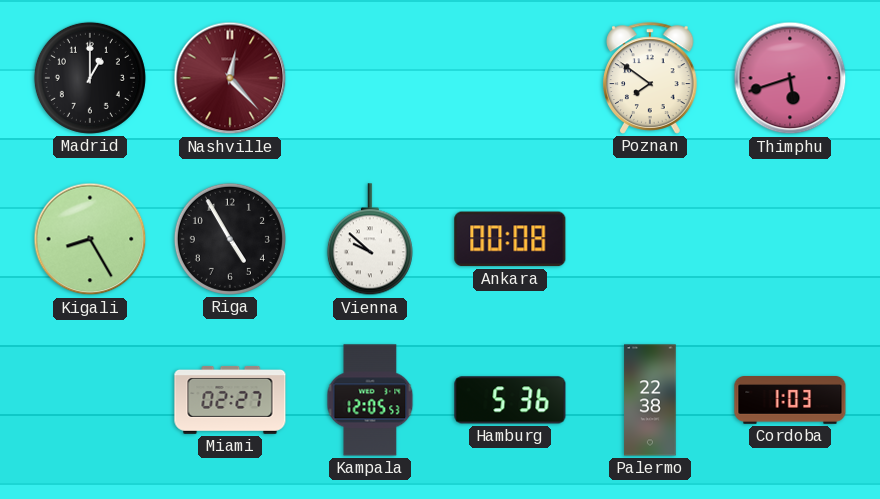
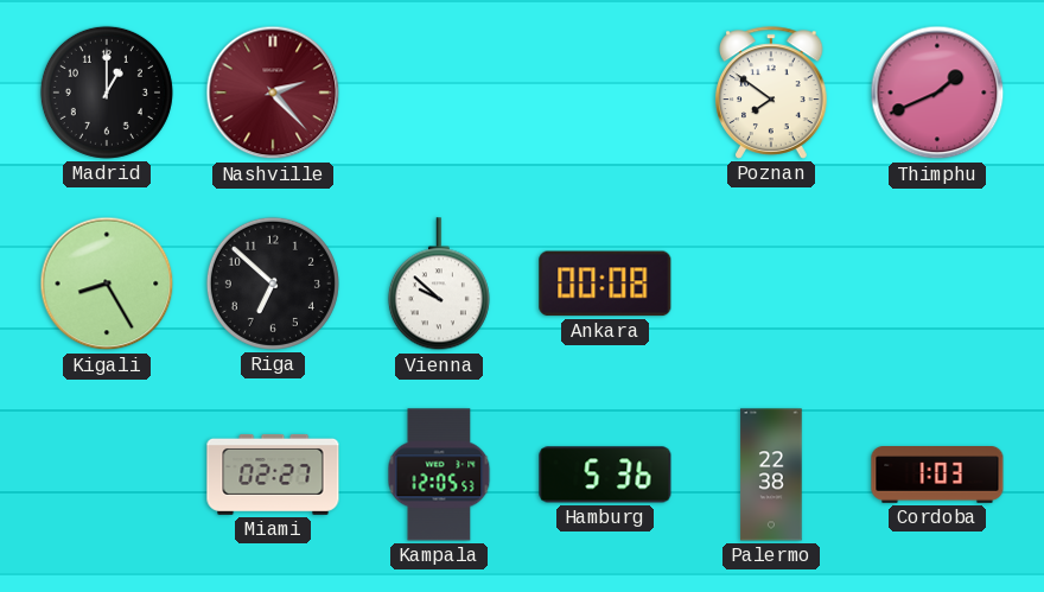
Nashville: 12:23 -> 2:23 (273, 93)
Thimphu: 5:42 -> 1:41 (937, 93)
Riga: 4:55 -> 6:52 (273, 284)
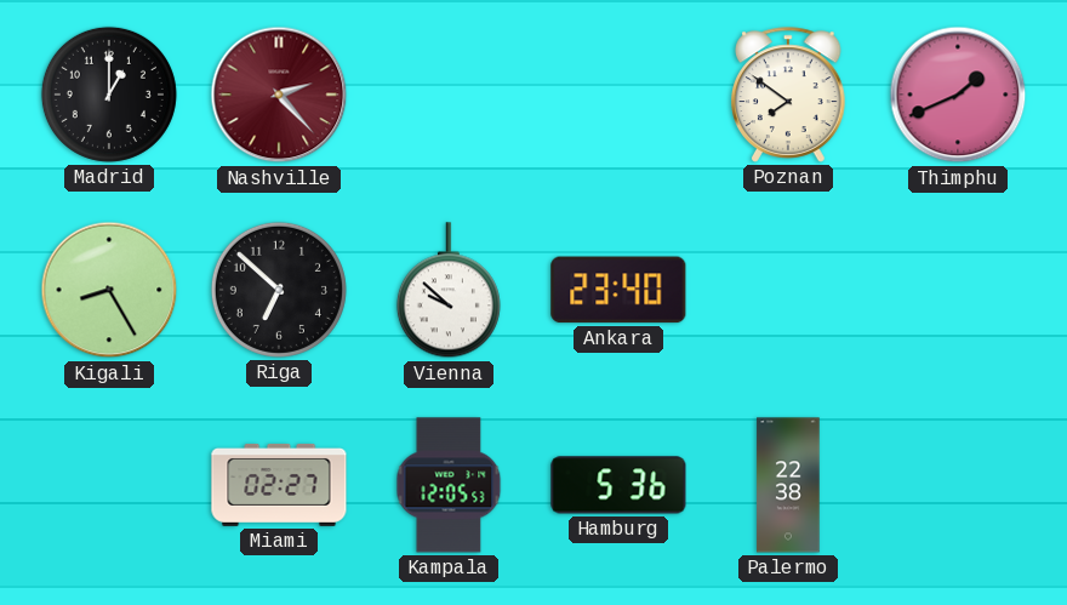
Ankara: 00:08 -> 23:40 (618, 290)
Cordoba: 1:03 -> none (937, 476)
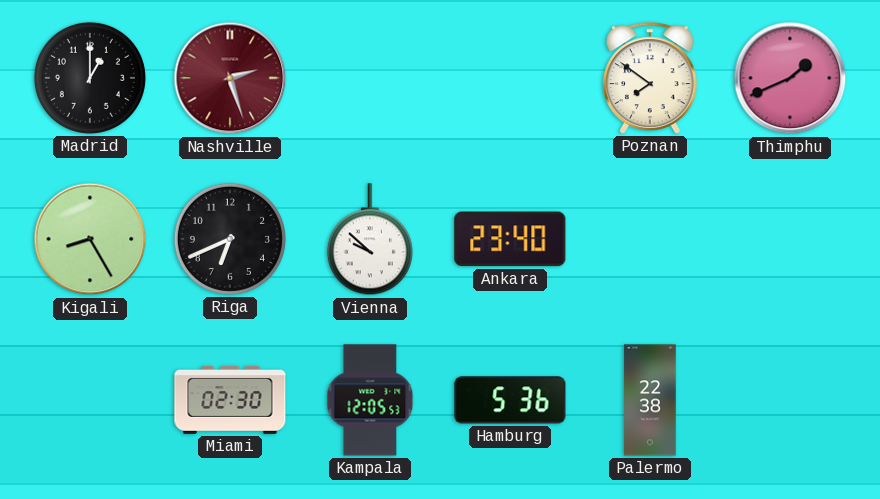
Nashville: 2:23 -> 2:27 (230, 78)
Riga: 6:52 -> 6:41 (230, 239)
Miami: 02:27 -> 02:30 (230, 400)
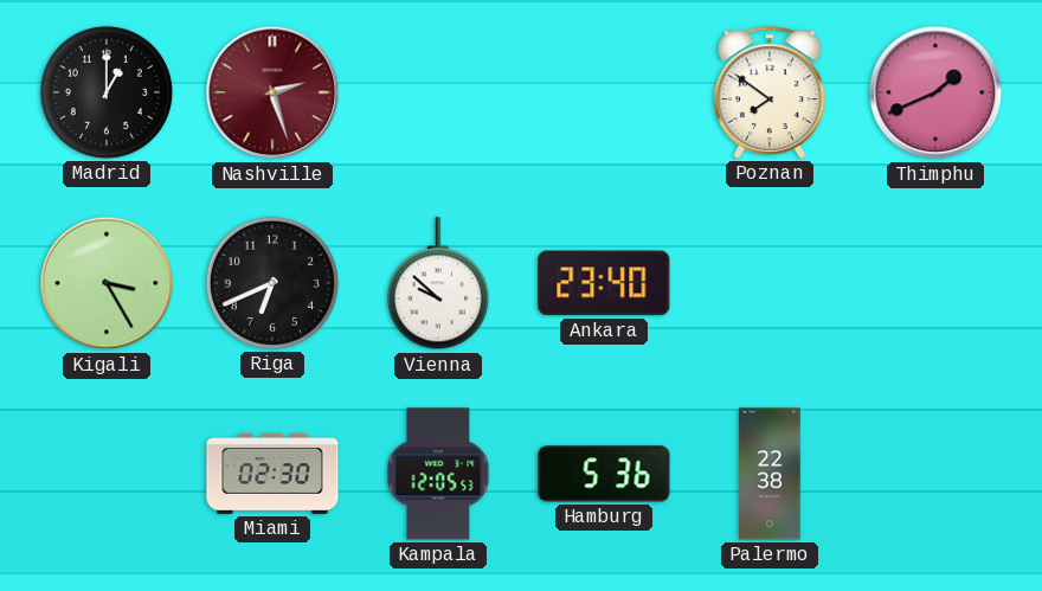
Kigali: 8:25 -> 3:25 (107, 283)
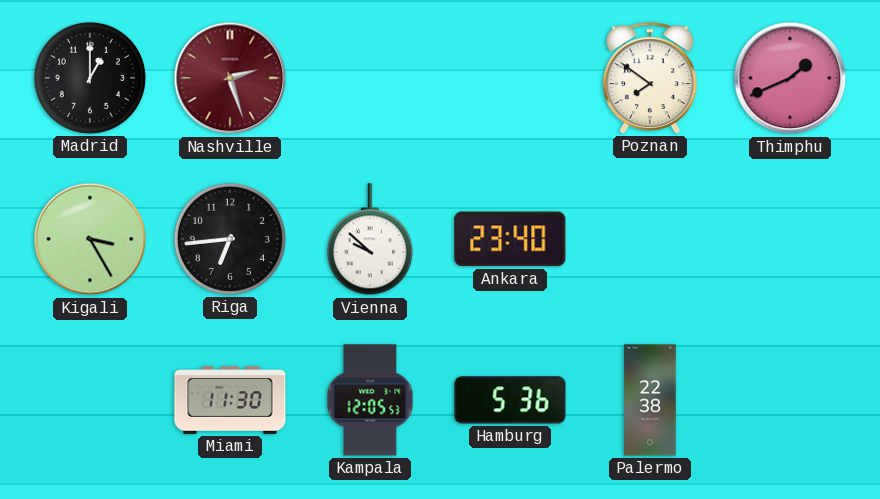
Riga: 6:41 -> 6:44 (230, 239)
Miami: 02:30 -> 11:30 (230, 400)
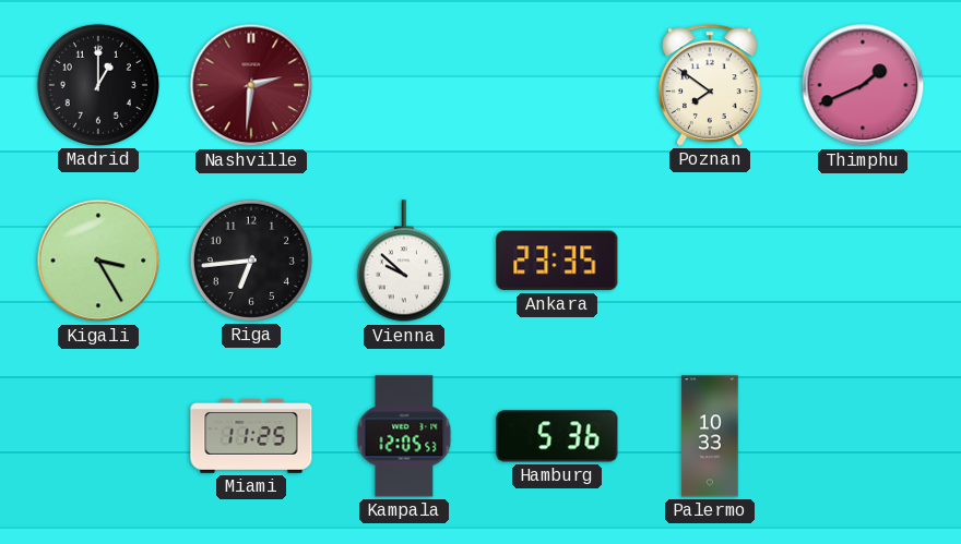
Nashville: 2:27 -> 2:31 (251, 85)
Ankara: 23:40 -> 23:35 (557, 261)
Miami: 11:30 -> 11:25 (251, 436)
Palermo: 22:38 -> 10:33 (710, 436)
